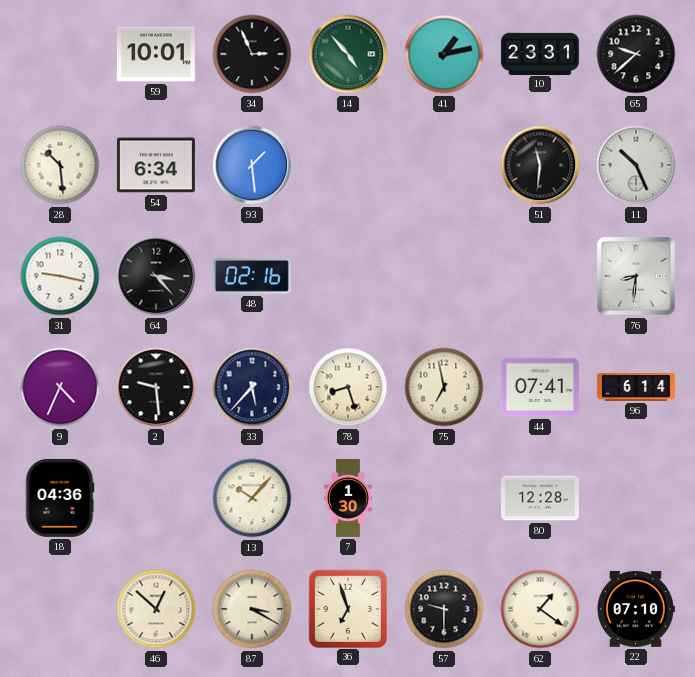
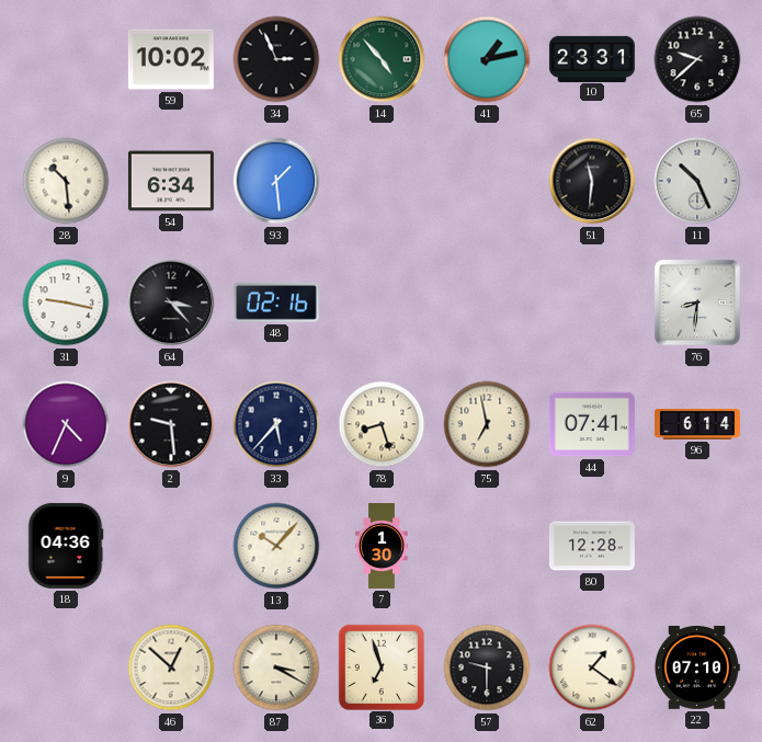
59: 10:01 -> 10:02 (171, 59)
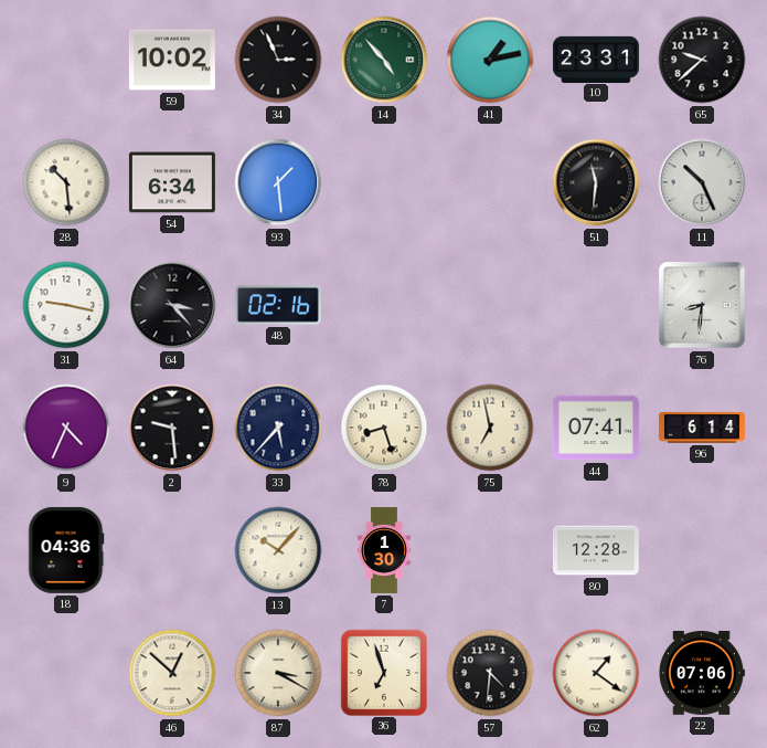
57: 9:30 -> 4:31 (490, 673)
22: 07:10 -> 07:06 (702, 674)
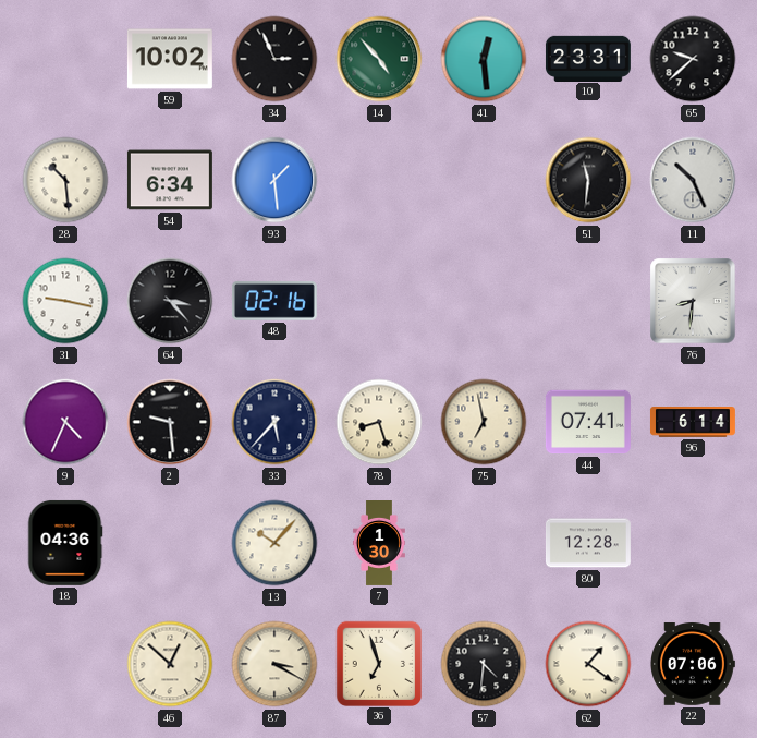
41: 1:13 -> 12:29 (484, 59)
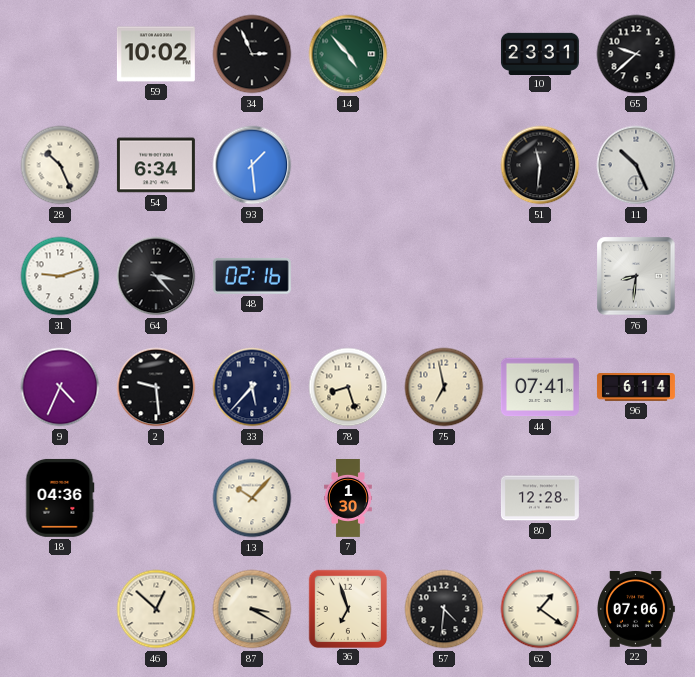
41: 12:29 -> none (484, 59)
28: 10:29 -> 10:26 (60, 165)
31: 9:17 -> 9:12 (60, 276)
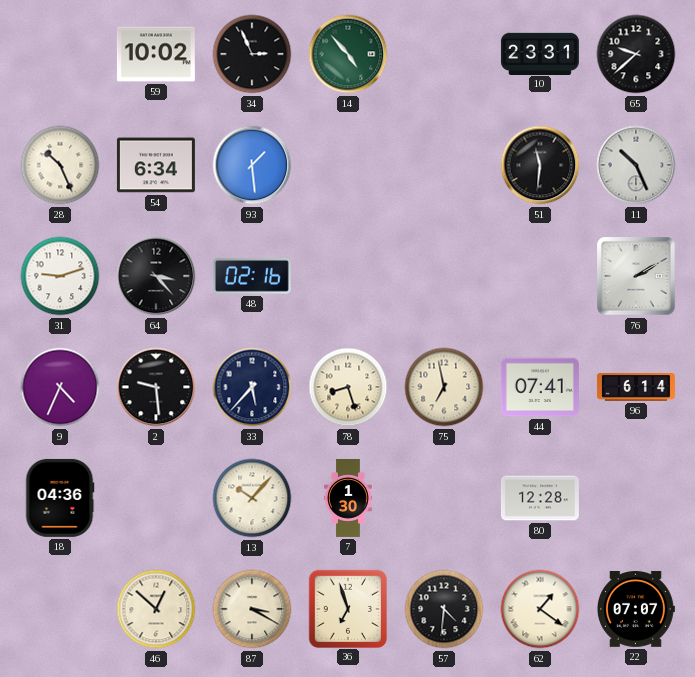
76: 8:31 -> 2:10 (636, 276)
22: 07:06 -> 07:07 (636, 610)
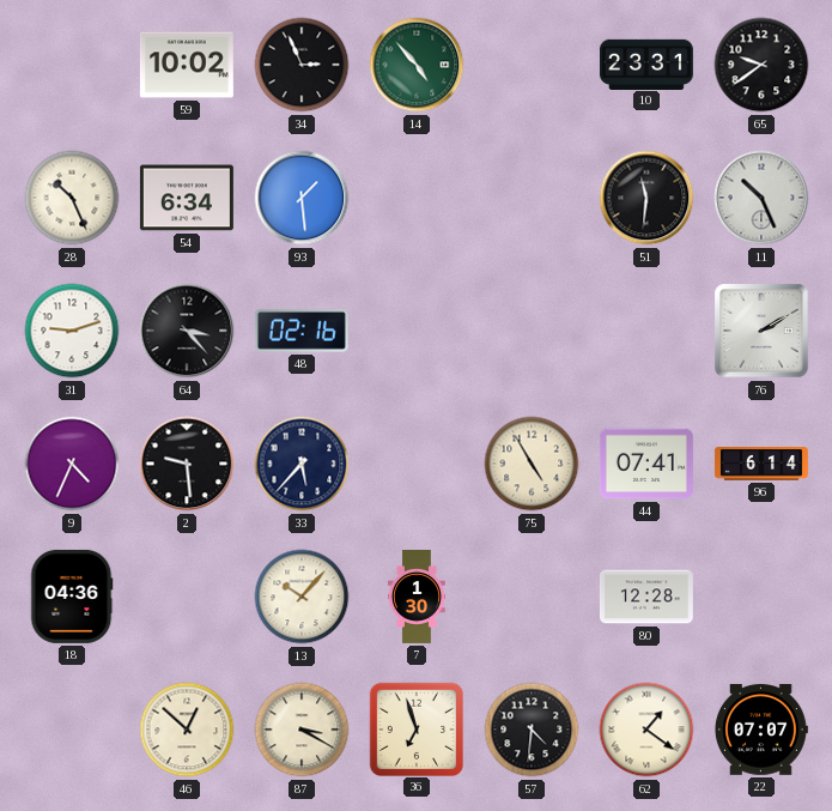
65: 9:38 -> 9:39 (761, 65)
78: 8:27 -> none (348, 387)
75: 6:58 -> 4:55 (532, 464)
